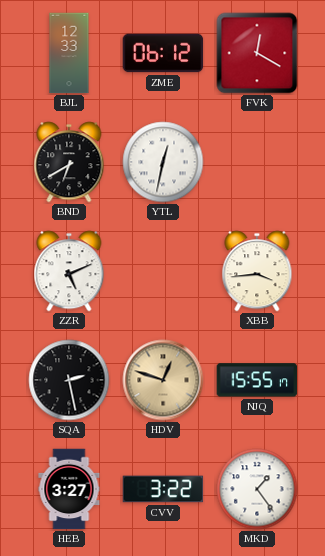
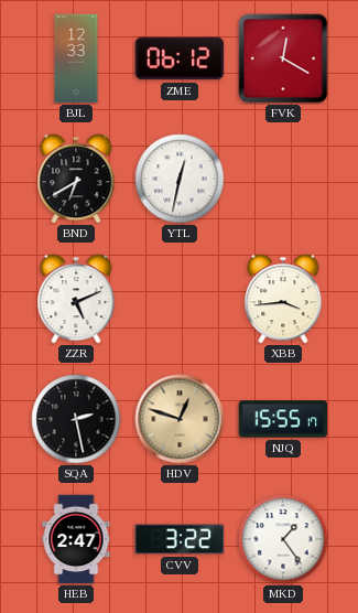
HEB: 3:27 -> 2:47 (76, 539)
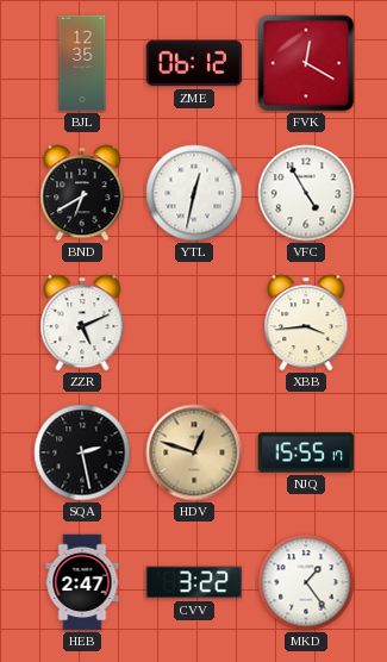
BJL: 12:33 -> 12:35 (82, 63)
VFC: none -> 4:55 (306, 193)
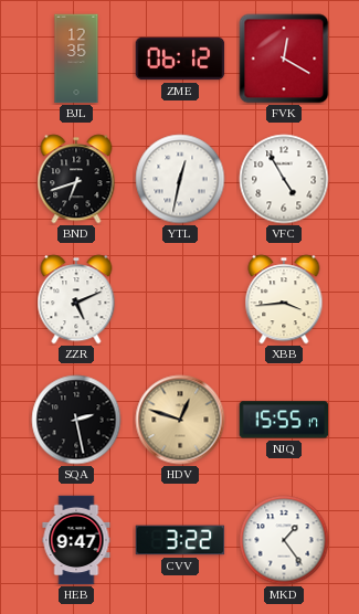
BND: 6:40 -> 6:42 (76, 179)
HEB: 2:47 -> 9:47 (76, 540)
